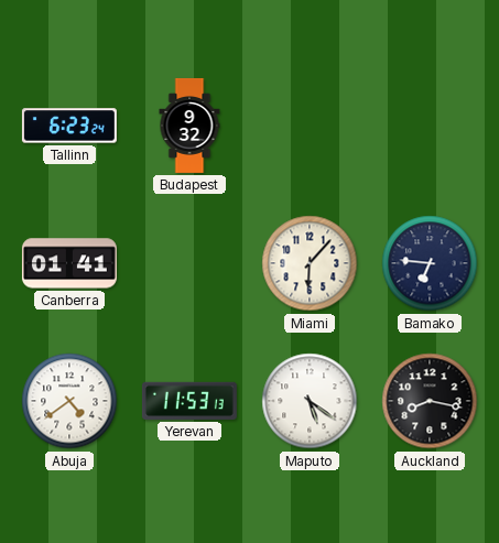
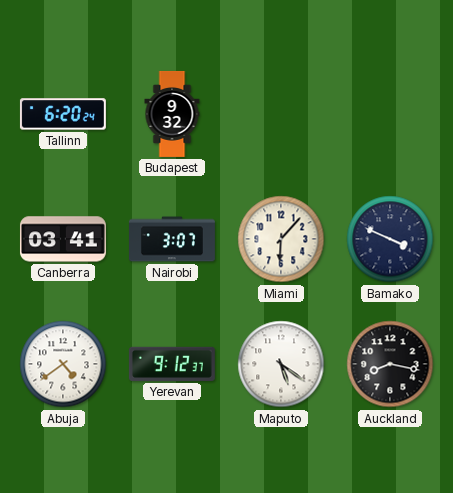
Tallinn: 6:23 -> 6:20 (63, 114)
Canberra: 01:41 -> 03:41 (63, 239)
Nairobi: none -> 3:07 (172, 239)
Bamako: 6:46 -> 3:49 (390, 239)
Yerevan: 11:53 -> 9:12 (172, 364)
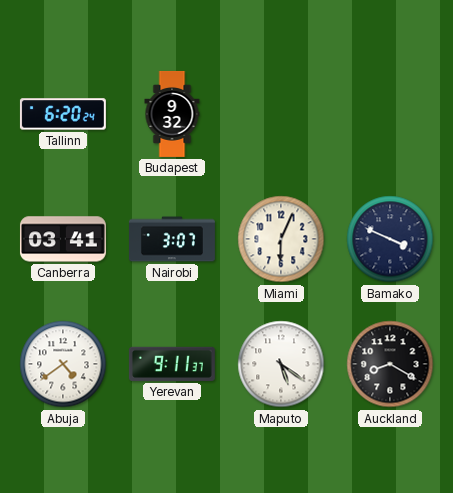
Miami: 6:07 -> 6:04 (281, 239)
Yerevan: 9:12 -> 9:11 (172, 364)
Auckland: 8:17 -> 8:20 (390, 364)
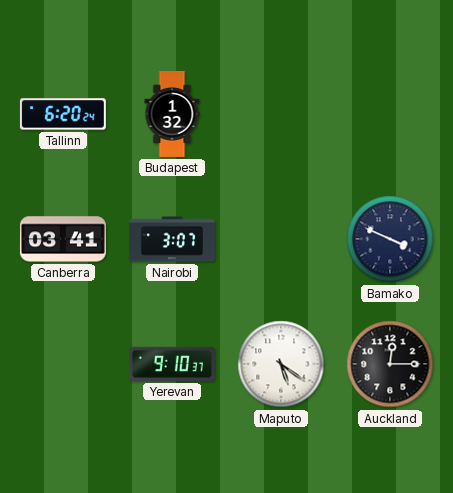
Budapest: 9:32 -> 1:32 (172, 114)
Miami: 6:04 -> none (281, 239)
Abuja: 4:39 -> none (63, 364)
Yerevan: 9:11 -> 9:10 (172, 364)
Auckland: 8:20 -> 12:15 (390, 364)
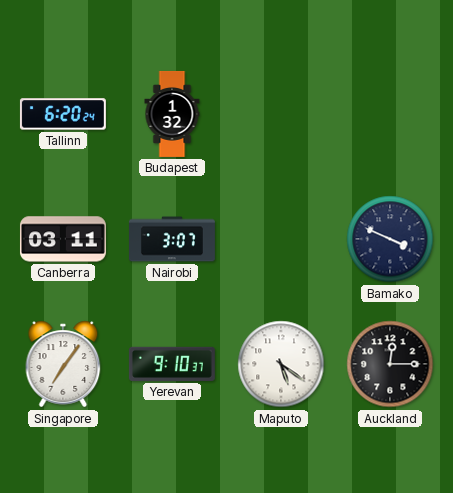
Canberra: 03:41 -> 03:11 (63, 239)
Singapore: none -> 7:06 (63, 364)
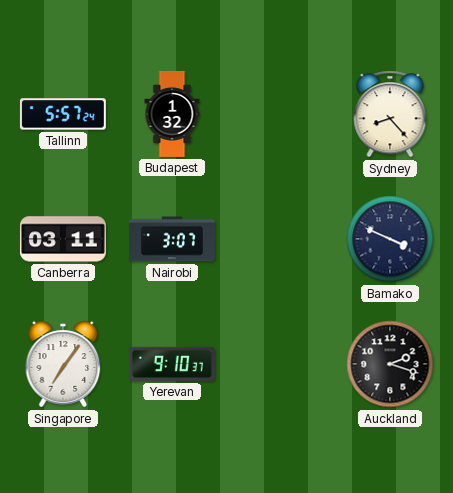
Tallinn: 6:20 -> 5:57 (63, 114)
Sydney: none -> 8:23 (390, 114)
Maputo: 5:21 -> none (281, 364)
Auckland: 12:15 -> 2:18 (390, 364)
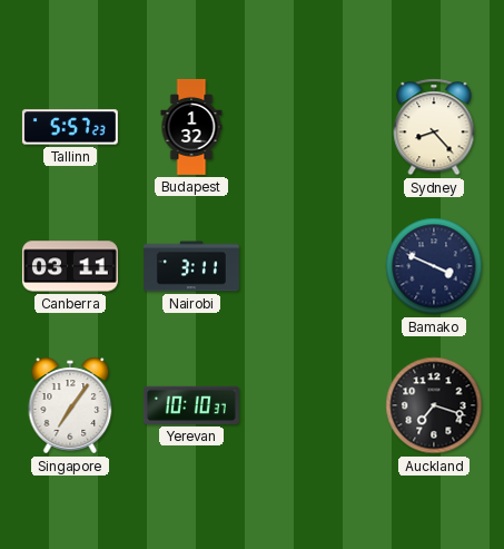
Tallinn: 5:57:24 -> 5:57:23 (70, 127)
Nairobi: 3:07 -> 3:11 (191, 266)
Yerevan: 9:10 -> 10:10 (191, 405)
Auckland: 2:18 -> 7:18 (434, 405)
